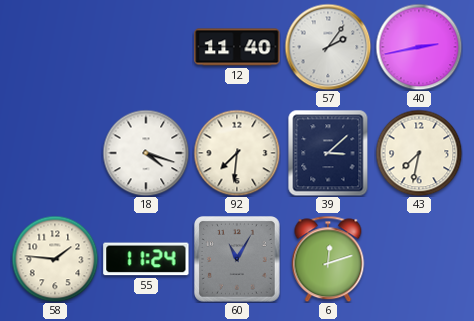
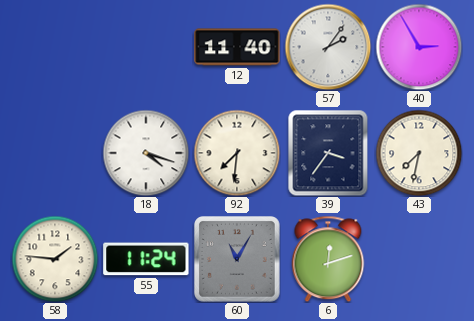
40: 2:43 -> 2:55 (419, 47)
39: 3:08 -> 3:36 (328, 153)
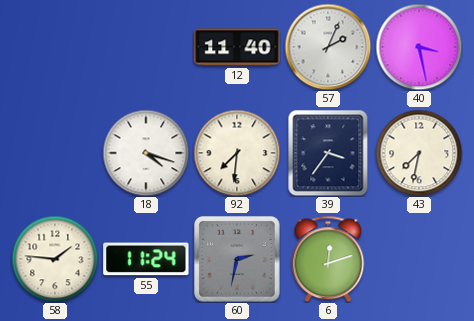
57: 2:06 -> 2:04 (328, 47)
40: 2:55 -> 3:28 (419, 47)
60: 11:05 -> 2:32 (238, 260)
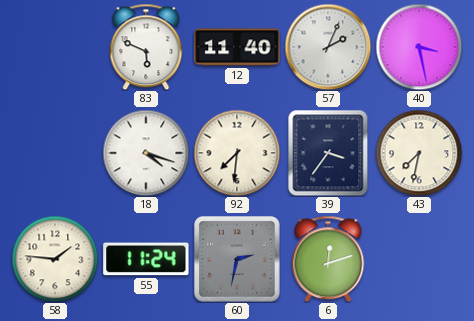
83: none -> 5:49 (146, 47)
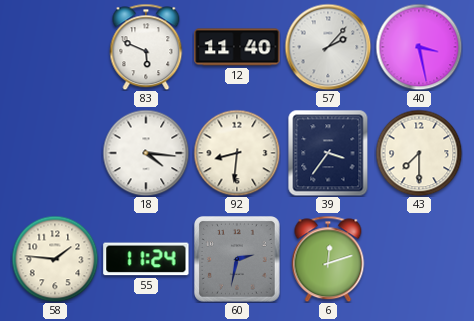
57: 2:04 -> 2:07 (328, 47)
18: 4:18 -> 4:16 (146, 153)
92: 7:31 -> 8:31 (237, 153)
43: 7:32 -> 7:30 (419, 153)
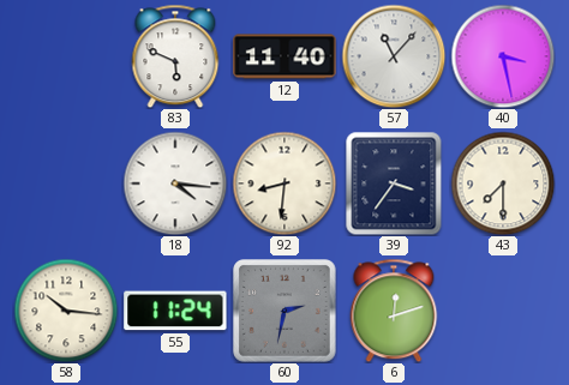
57: 2:07 -> 11:07 (394, 56)
58: 1:46 -> 10:16 (66, 311)
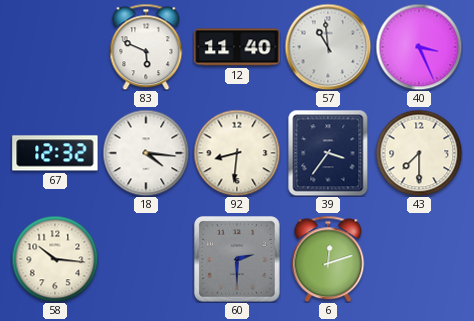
57: 11:07 -> 10:59 (328, 47)
40: 3:28 -> 3:26 (419, 47)
67: none -> 12:32 (55, 153)
55: 11:24 -> none (175, 311)
60: 2:32 -> 2:30 (238, 260)
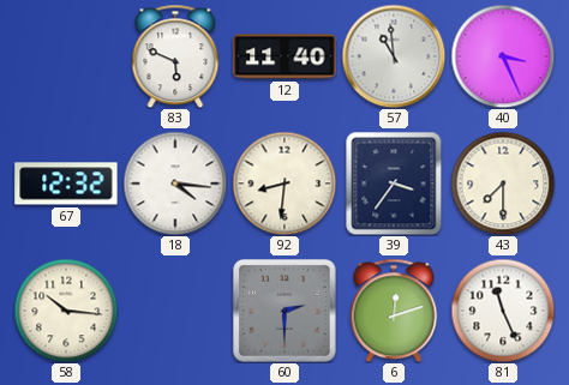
81: none -> 11:26 (503, 311)
